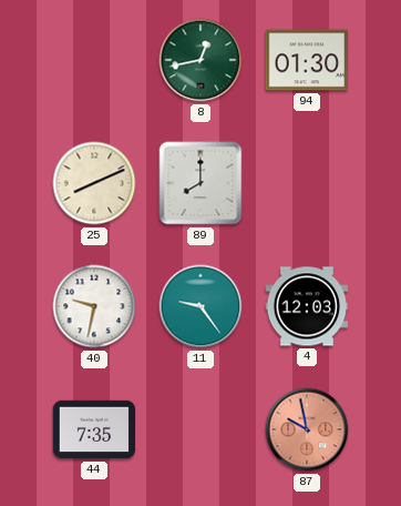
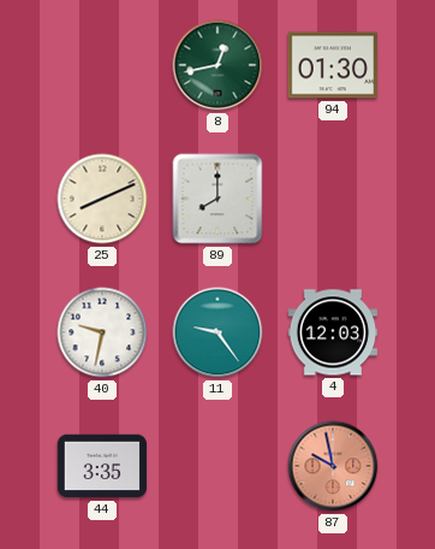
44: 7:35 -> 3:35 (102, 466)
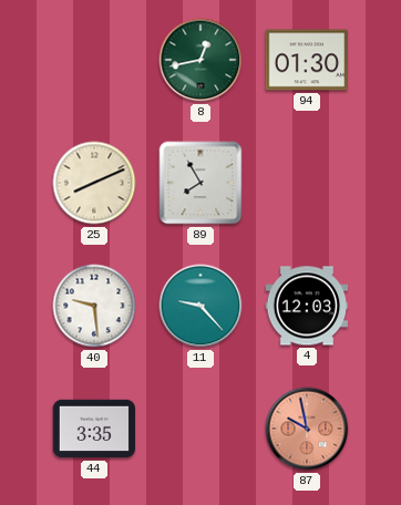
89: 8:00 -> 7:55 (200, 183)
40: 9:32 -> 9:29 (94, 306)
11: 9:24 -> 9:23 (200, 306)
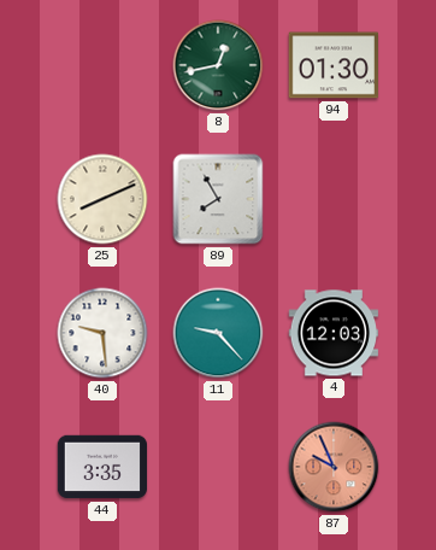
87: 9:58 -> 9:56 (334, 467)
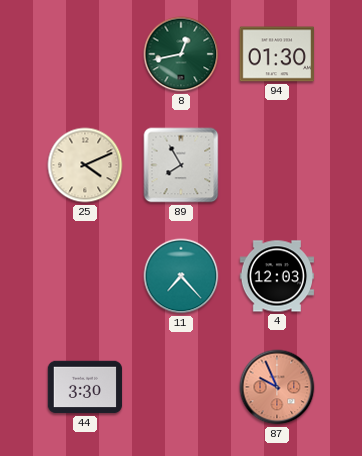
25: 8:11 -> 4:11 (85, 165)
40: 9:29 -> none (102, 333)
11: 9:23 -> 7:23 (181, 276)
44: 3:35 -> 3:30 (85, 387)
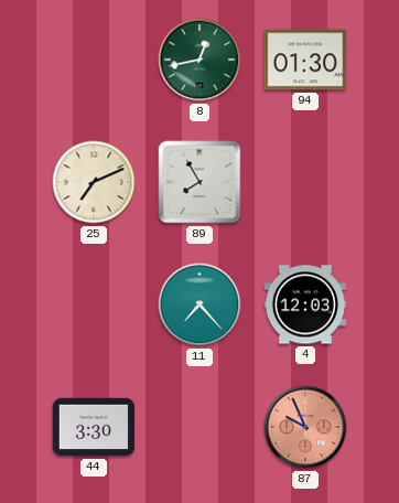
25: 4:11 -> 7:11 (94, 182)
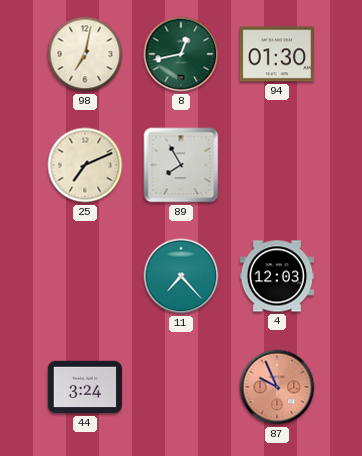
98: none -> 7:02 (85, 54)
44: 3:30 -> 3:24 (85, 387)
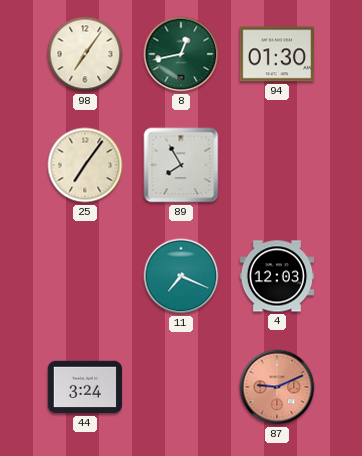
98: 7:02 -> 7:06 (85, 54)
25: 7:11 -> 7:06 (85, 165)
11: 7:23 -> 7:19 (181, 276)
87: 9:56 -> 9:11 (277, 387)
